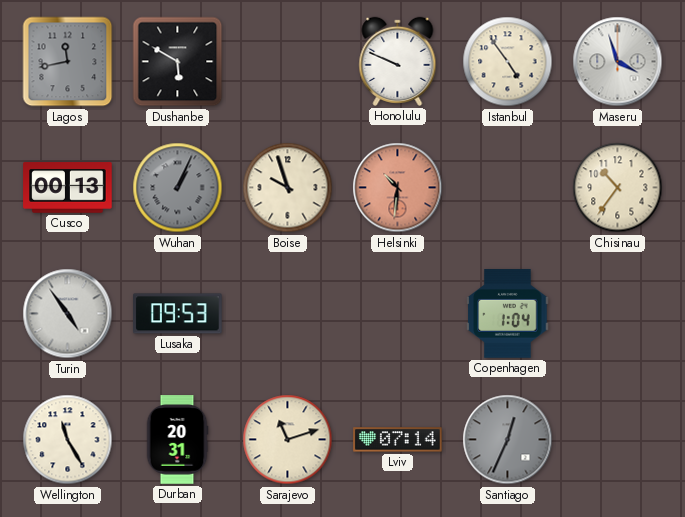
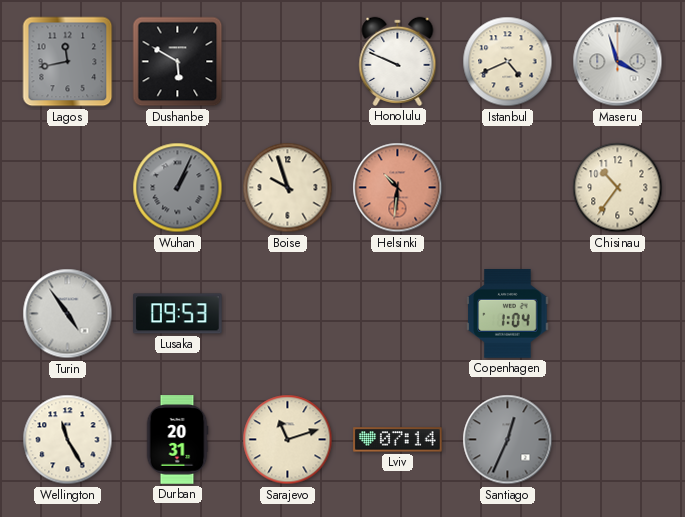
Istanbul: 4:54 -> 4:41 (508, 62)
Cusco: 00:13 -> none (68, 188)
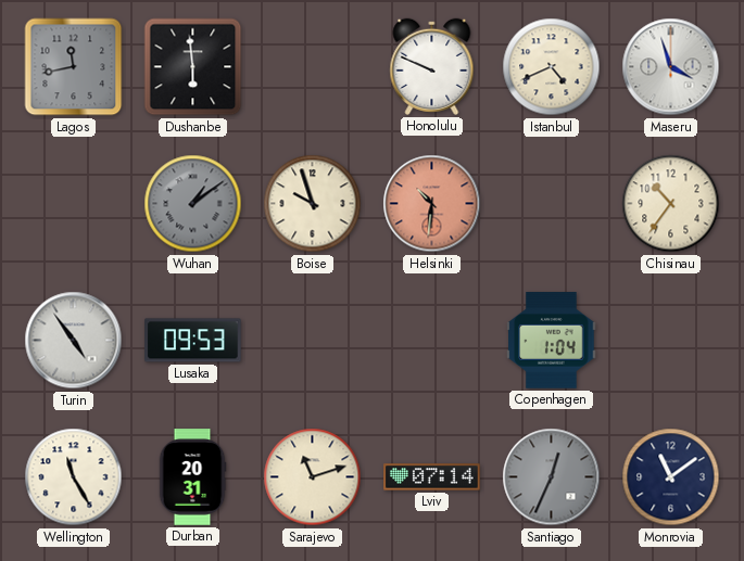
Dushanbe: 5:50 -> 5:59 (193, 67)
Wuhan: 1:04 -> 1:09 (193, 204)
Monrovia: none -> 11:09 (671, 477)
